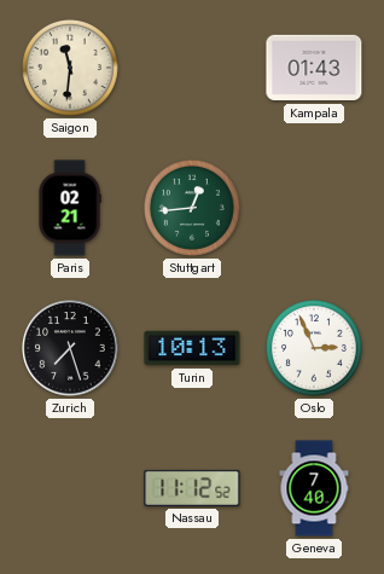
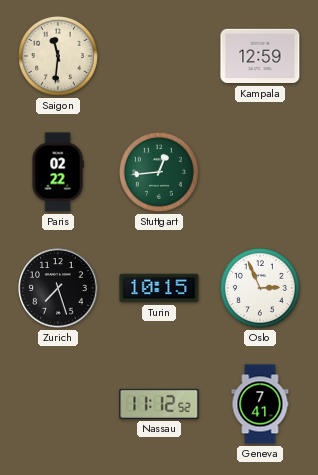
Kampala: 01:43 -> 12:59 (260, 56)
Paris: 02:21 -> 02:22 (58, 172)
Turin: 10:13 -> 10:15 (159, 288)
Geneva: 7:40 -> 7:41 (260, 404)
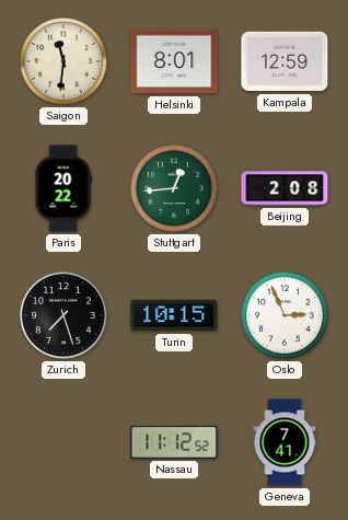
Helsinki: none -> 8:01 (174, 61)
Paris: 02:22 -> 20:22 (63, 188)
Beijing: none -> 2:08 (285, 188)
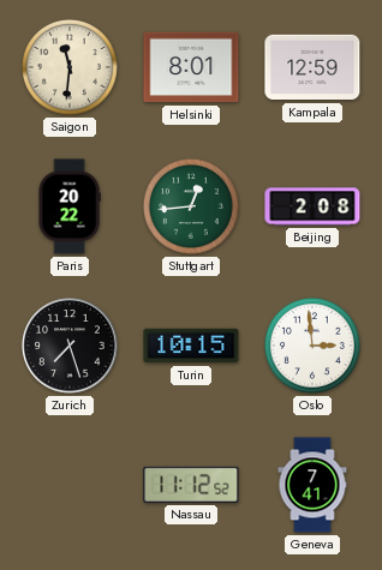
Oslo: 2:56 -> 2:59 (312, 346)
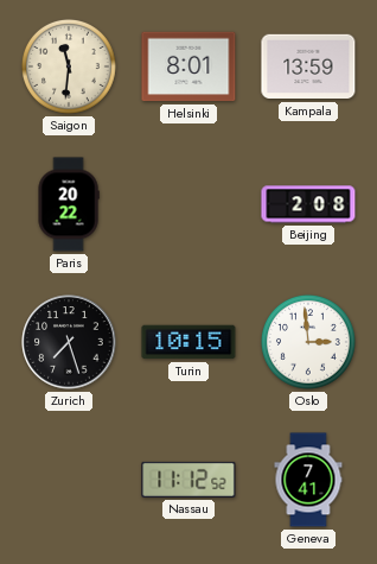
Kampala: 12:59 -> 13:59 (308, 66)
Stuttgart: 12:44 -> none (191, 206)
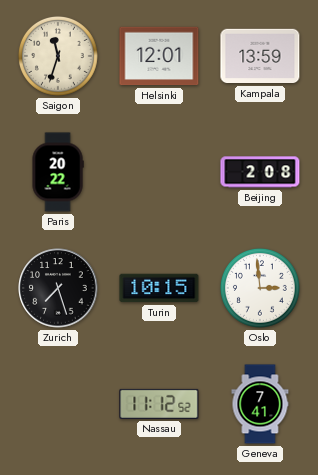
Saigon: 11:31 -> 11:33 (58, 56)
Helsinki: 8:01 -> 12:01 (159, 56)
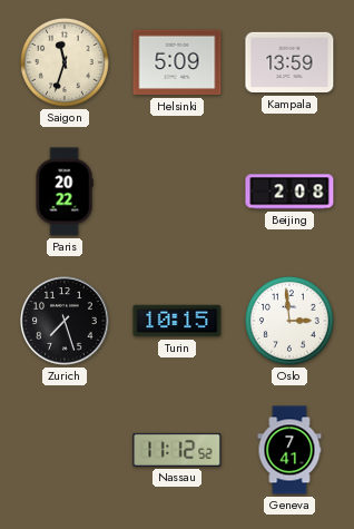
Helsinki: 12:01 -> 5:09 (177, 62)
